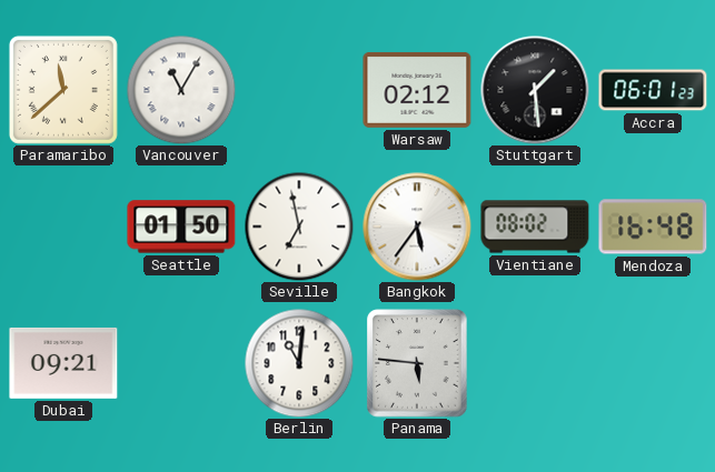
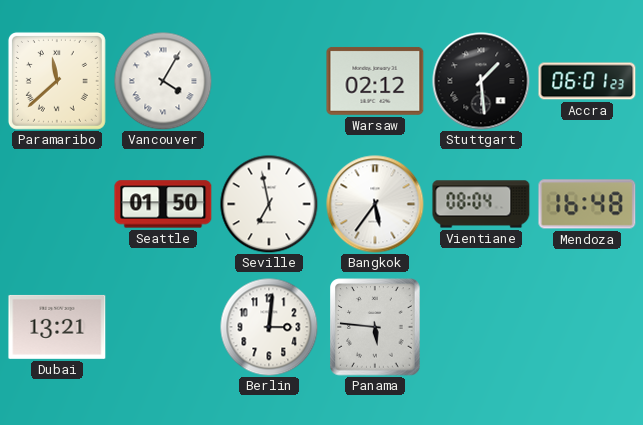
Vancouver: 11:05 -> 4:05 (163, 81)
Vientiane: 08:02 -> 08:04 (481, 204)
Dubai: 09:21 -> 13:21 (57, 327)
Berlin: 11:01 -> 3:01 (269, 327)
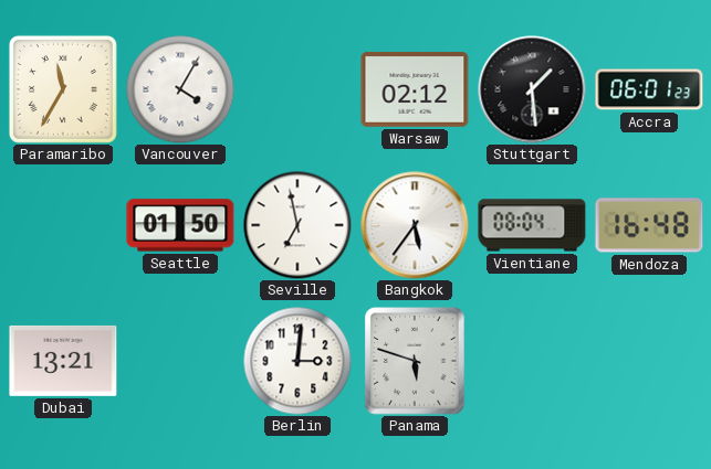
Paramaribo: 11:38 -> 11:35 (63, 89)
Panama: 5:46 -> 5:48 (415, 361)
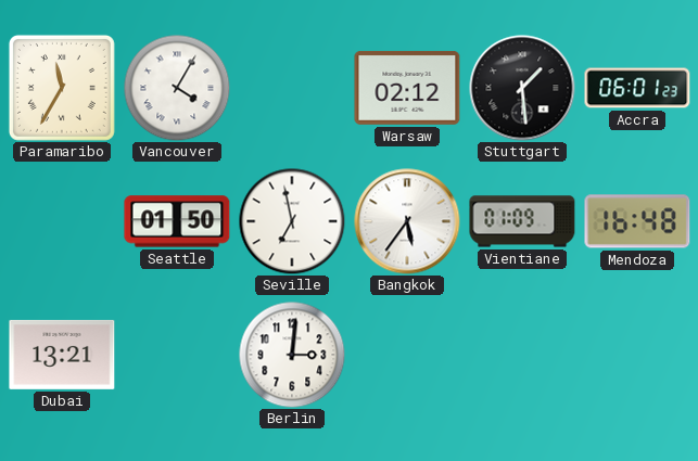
Vientiane: 08:04 -> 01:09 (522, 221)
Panama: 5:48 -> none (415, 361)
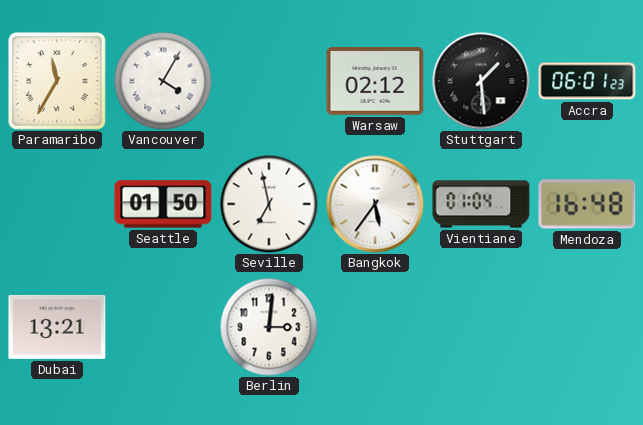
Vientiane: 01:09 -> 01:04 (481, 204)
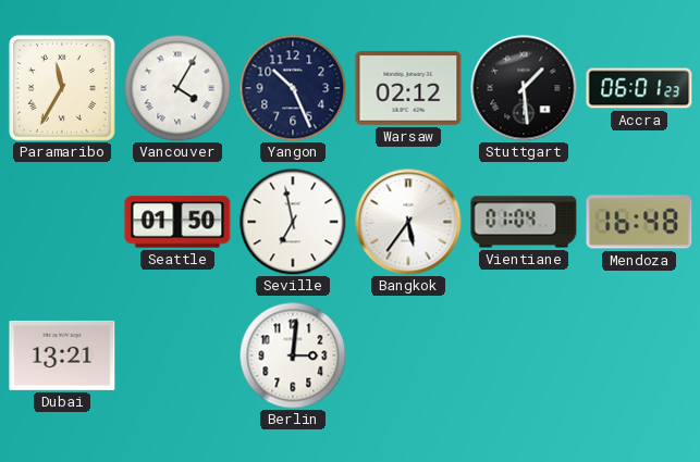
Yangon: none -> 10:26 (293, 88)
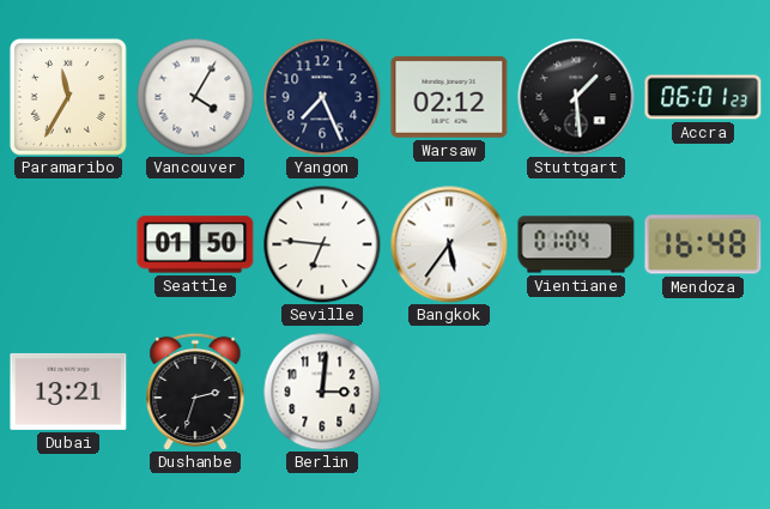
Yangon: 10:26 -> 7:26 (322, 97)
Seville: 6:58 -> 6:46 (322, 244)
Dushanbe: none -> 2:33 (195, 392)
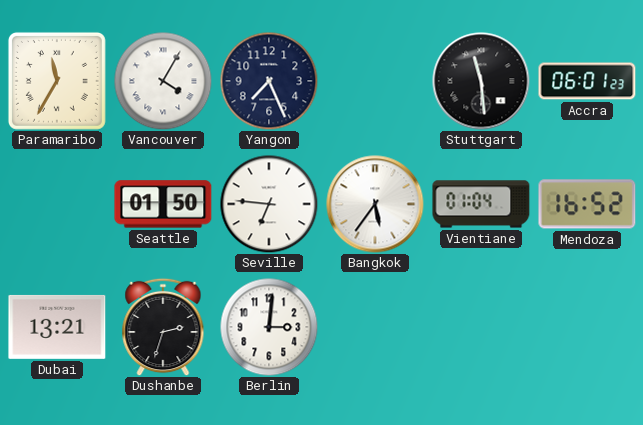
Warsaw: 02:12 -> none (449, 97)
Stuttgart: 1:29 -> 11:29 (481, 81)
Mendoza: 16:48 -> 16:52 (587, 204)
